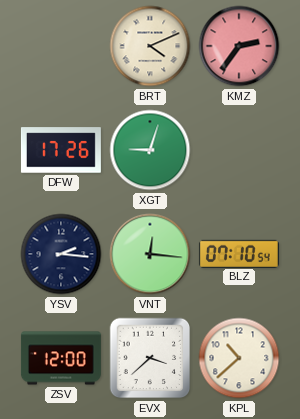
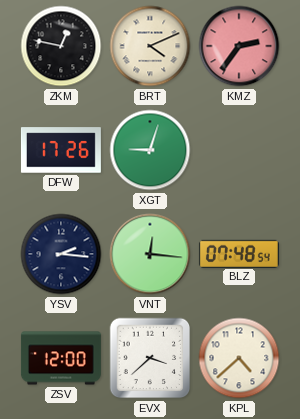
ZKM: none -> 12:47 (61, 46)
BLZ: 07:10 -> 07:48 (239, 253)
KPL: 10:38 -> 4:38 (239, 358)
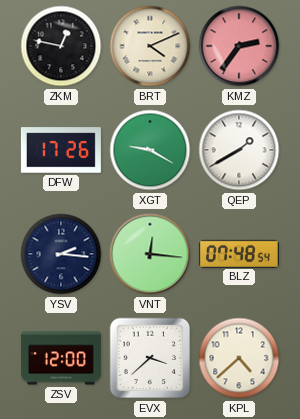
XGT: 9:03 -> 9:20 (150, 150)
QEP: none -> 1:40 (239, 150)
